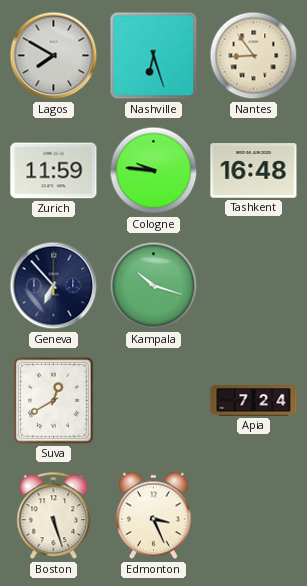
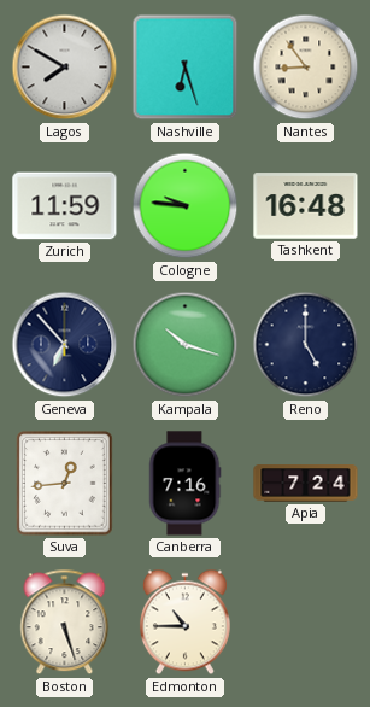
Reno: none -> 5:00 (306, 345)
Suva: 12:40 -> 12:44 (65, 484)
Canberra: none -> 7:16 (184, 484)
Edmonton: 3:26 -> 10:45 (184, 623)
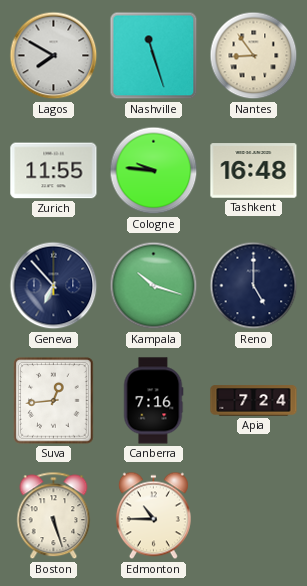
Nashville: 6:27 -> 11:27 (154, 56)
Zurich: 11:59 -> 11:55 (54, 171)
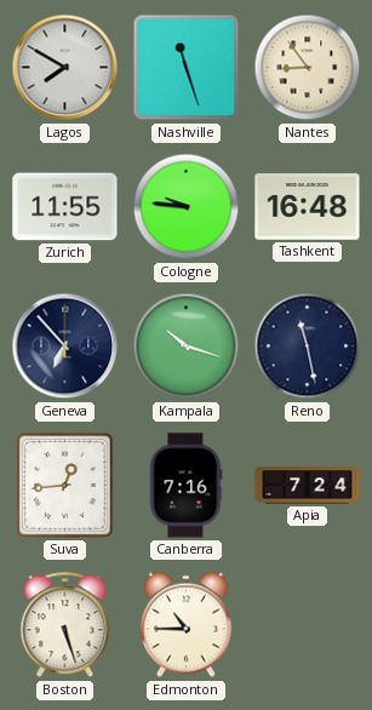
Reno: 5:00 -> 11:28 (308, 347)
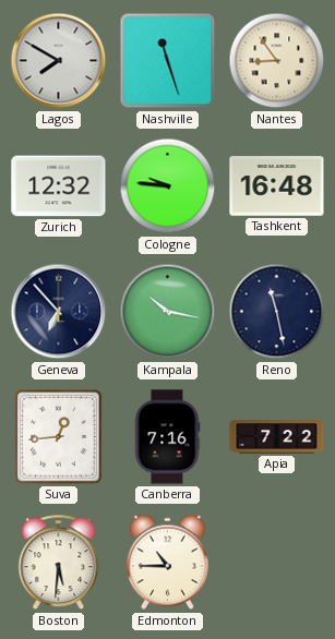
Zurich: 11:55 -> 12:32 (59, 186)
Kampala: 10:18 -> 10:17 (168, 312)
Apia: 7:24 -> 7:22 (277, 437)
Boston: 5:27 -> 5:31 (59, 563)
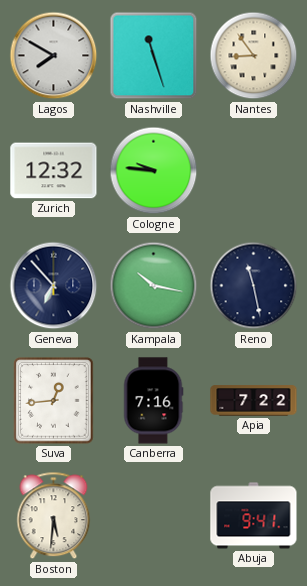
Tashkent: 16:48 -> none (277, 186)
Edmonton: 10:45 -> none (167, 563)
Abuja: none -> 9:41 (254, 516)
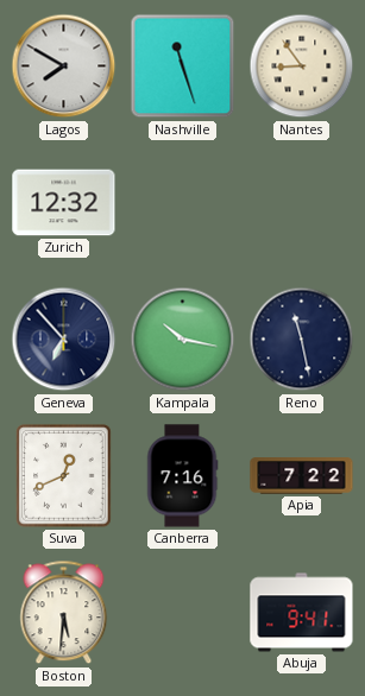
Cologne: 9:46 -> none (154, 171)
Suva: 12:44 -> 12:41 (64, 476)
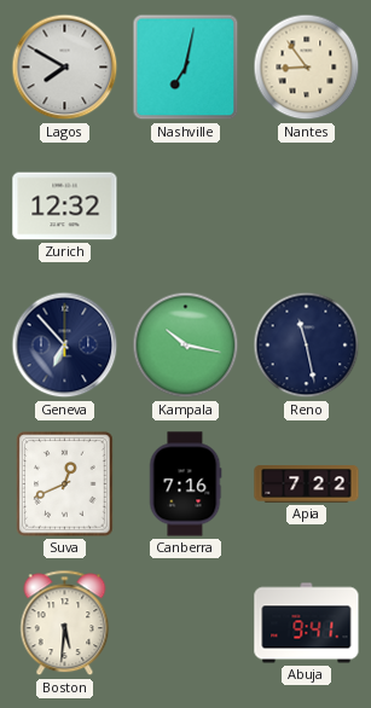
Nashville: 11:27 -> 7:02 (186, 68)
